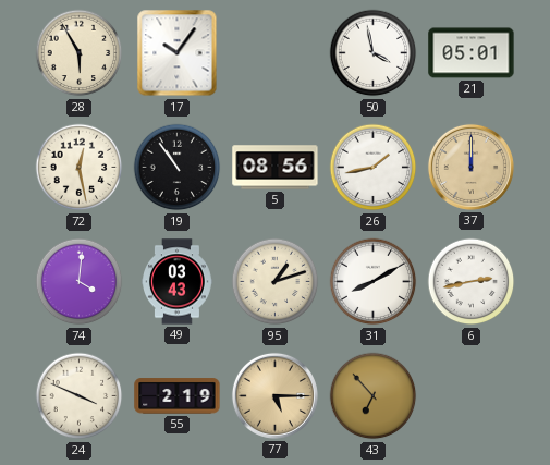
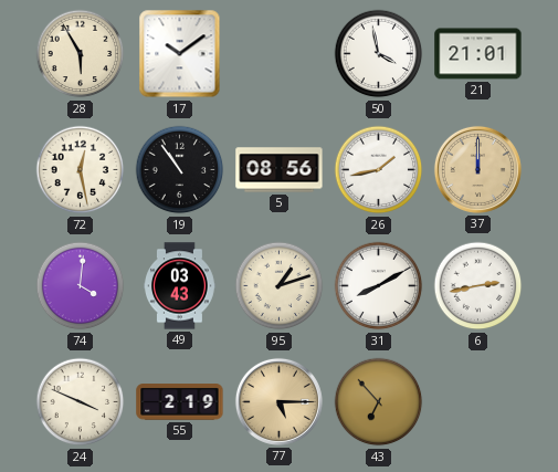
17: 10:06 -> 10:09 (180, 54)
21: 05:01 -> 21:01 (478, 54)
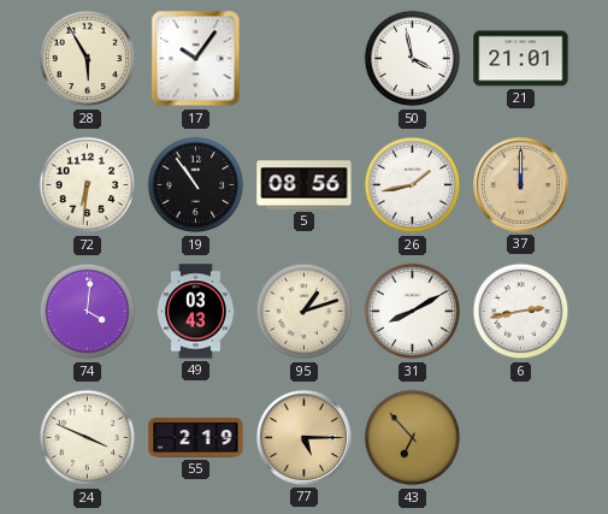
17: 10:09 -> 10:06 (196, 59)
72: 12:28 -> 6:31 (88, 185)
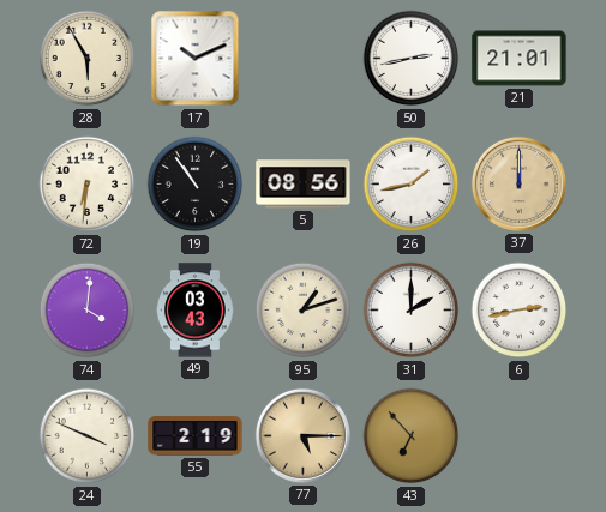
17: 10:06 -> 10:11 (196, 59)
50: 3:58 -> 2:43 (412, 59)
31: 8:10 -> 2:00 (412, 311)
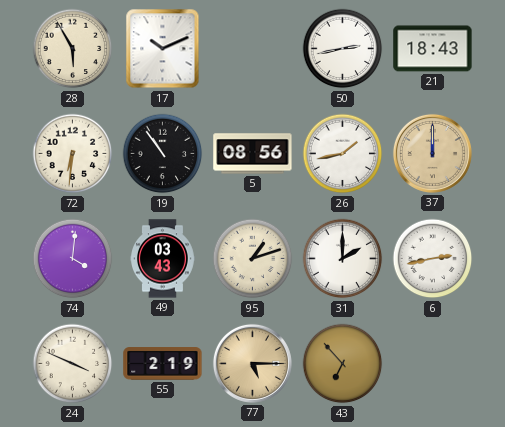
21: 21:01 -> 18:43 (433, 49)
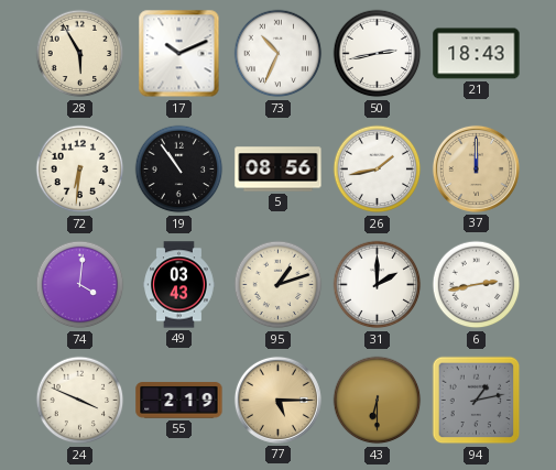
73: none -> 10:34 (279, 54)
43: 6:53 -> 6:30 (378, 401)
94: none -> 1:13 (477, 401)
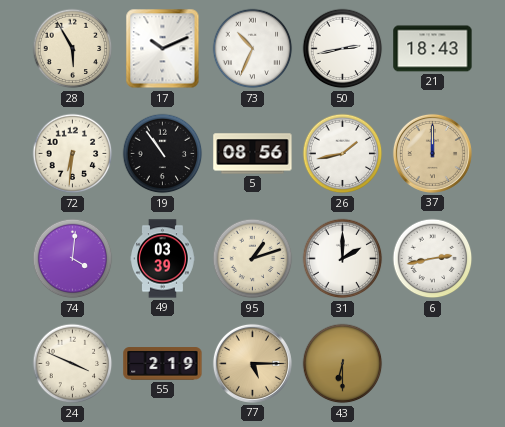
49: 03:43 -> 03:39 (163, 259)
94: 1:13 -> none (477, 401)
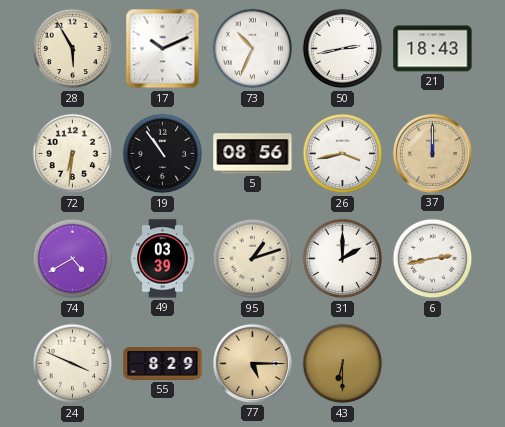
26: 1:43 -> 3:43 (343, 154)
74: 4:01 -> 4:40 (73, 259)
55: 2:19 -> 8:29 (163, 364)
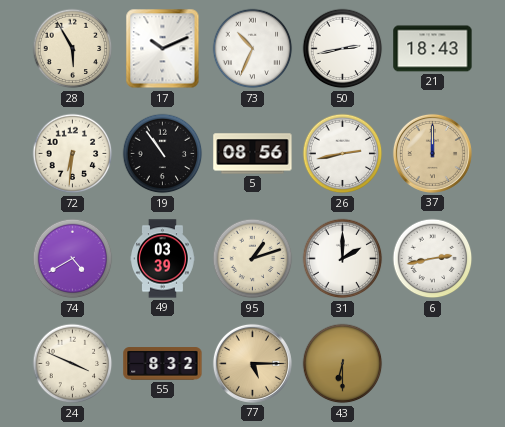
26: 3:43 -> 2:43 (343, 154)
55: 8:29 -> 8:32 (163, 364)
